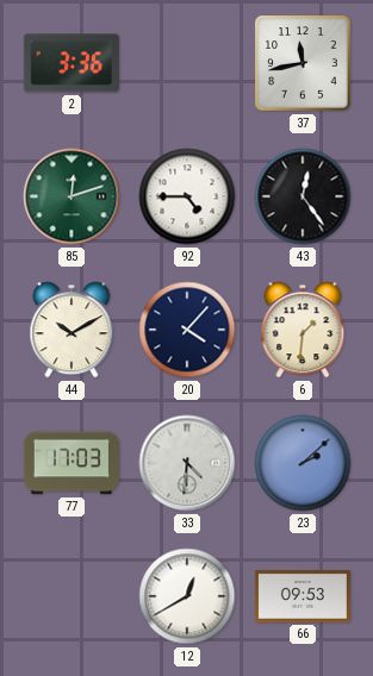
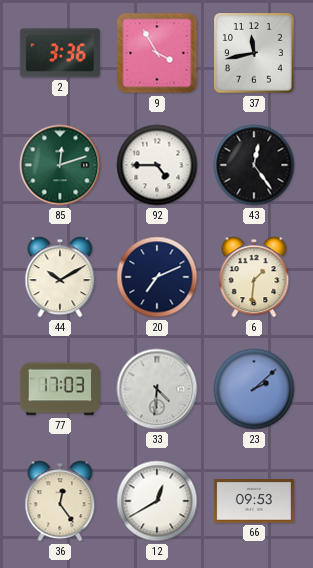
9: none -> 3:55 (157, 53)
20: 4:07 -> 7:11 (157, 277)
36: none -> 12:24 (60, 501)
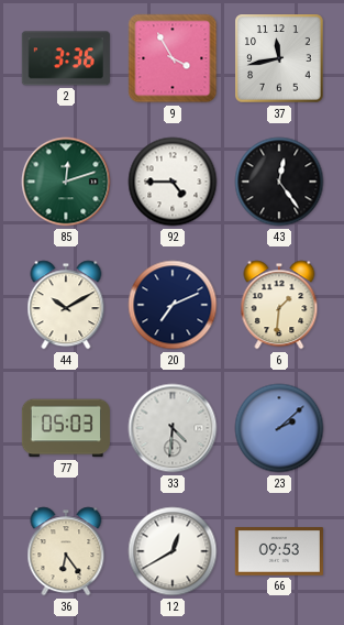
77: 17:03 -> 05:03 (66, 428)
36: 12:24 -> 6:24 (66, 551)
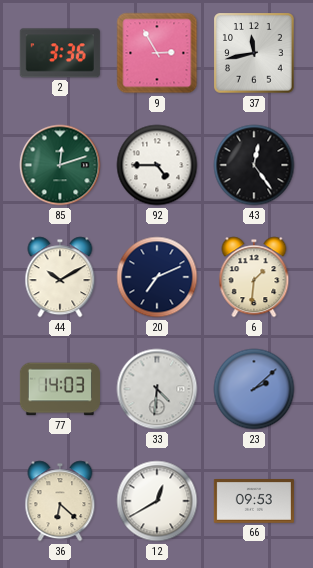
9: 3:55 -> 2:55 (157, 53)
77: 05:03 -> 14:03 (60, 389)
36: 6:24 -> 6:22 (60, 501)
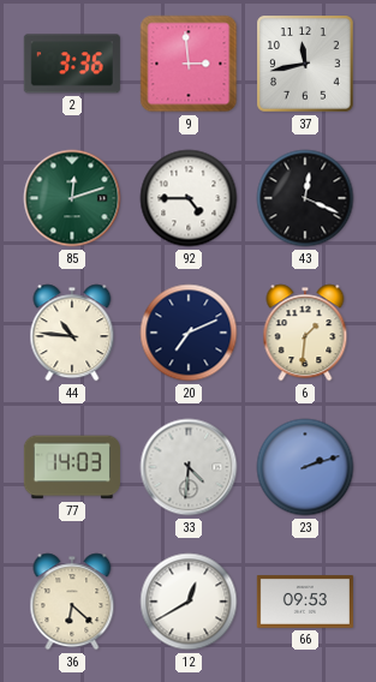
9: 2:55 -> 2:59 (189, 64)
43: 12:24 -> 12:19 (305, 198)
44: 10:10 -> 10:46 (72, 333)
23: 2:08 -> 2:12 (305, 467)
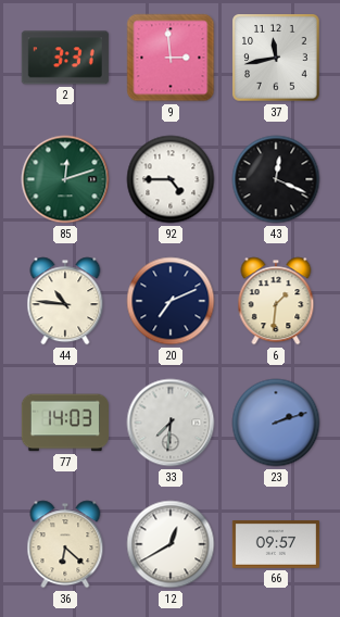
2: 3:36 -> 3:31 (65, 58)
33: 4:31 -> 7:31 (171, 423)
66: 09:53 -> 09:57 (276, 545)
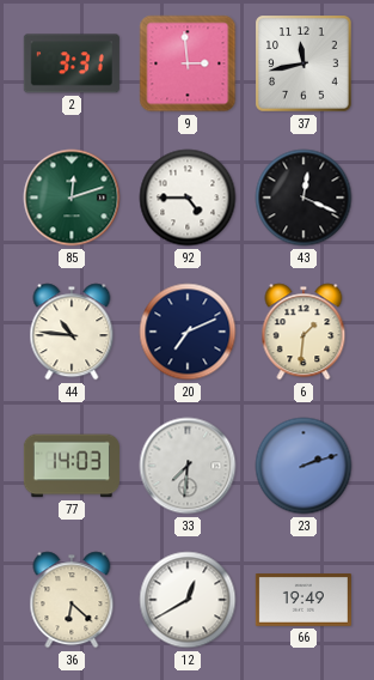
66: 09:57 -> 19:49 (304, 601)
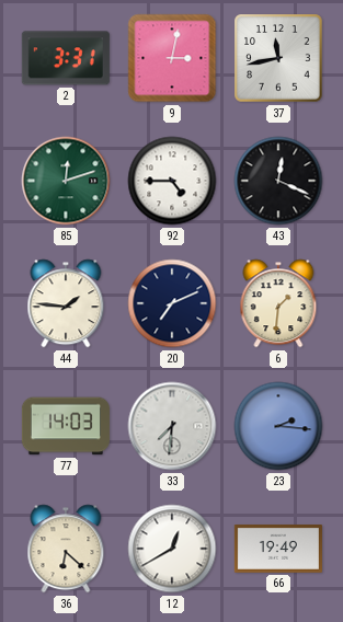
9: 2:59 -> 3:02 (172, 58)
44: 10:46 -> 1:46 (66, 303)
23: 2:12 -> 2:16 (278, 426)
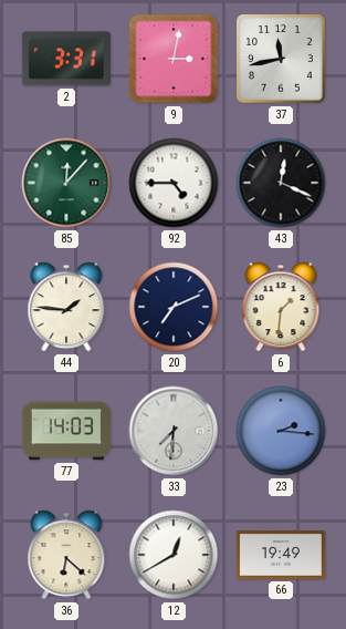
85: 12:12 -> 12:07 (66, 183)
